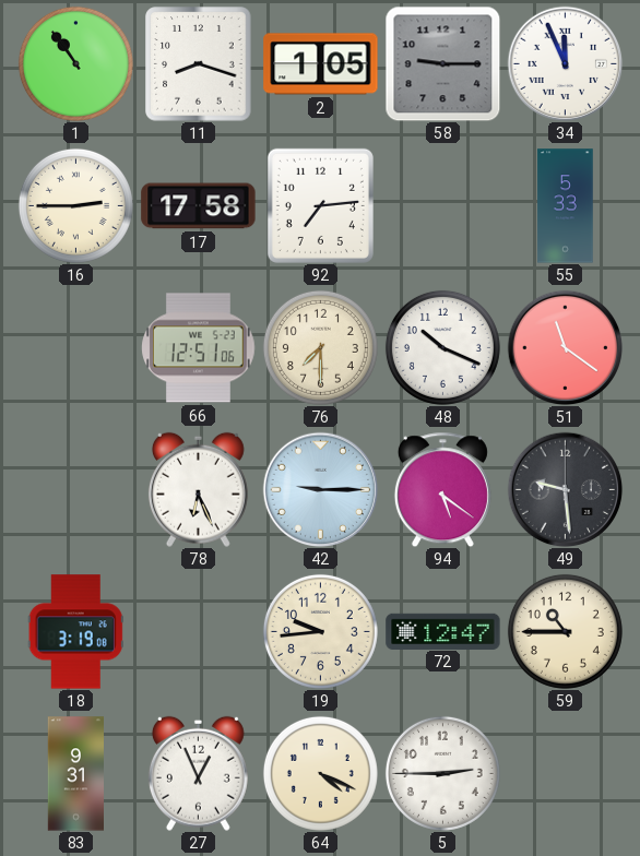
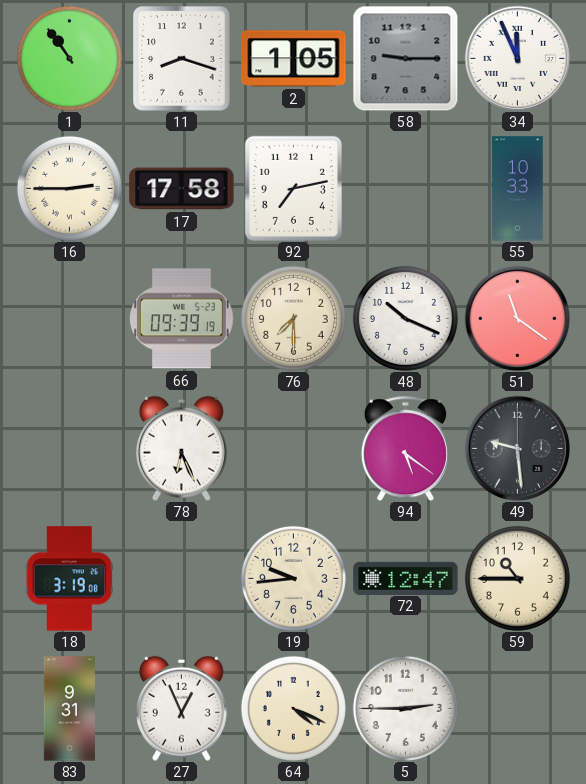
92: 7:14 -> 7:13 (293, 188)
55: 5:33 -> 10:33 (518, 189)
66: 12:51 -> 09:39 (182, 319)
42: 9:15 -> none (320, 489)
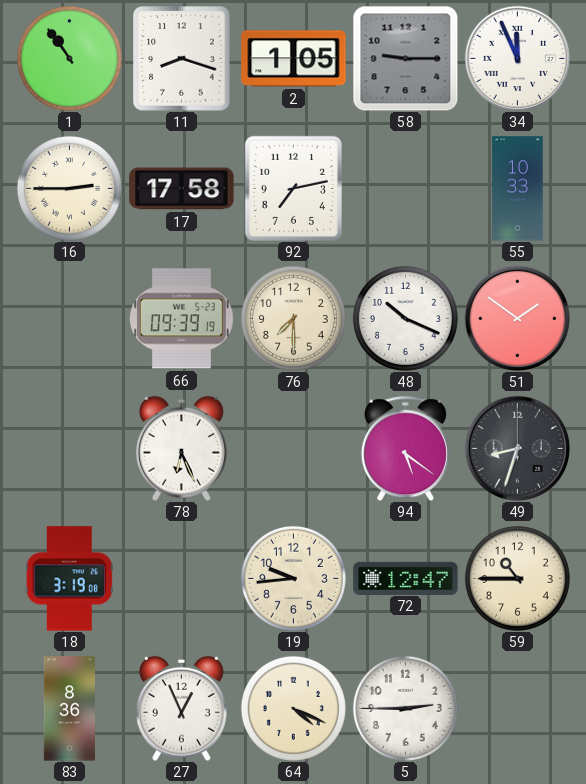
51: 11:21 -> 1:51 (517, 318)
49: 9:29 -> 8:33 (517, 448)
83: 9:31 -> 8:36 (70, 709)
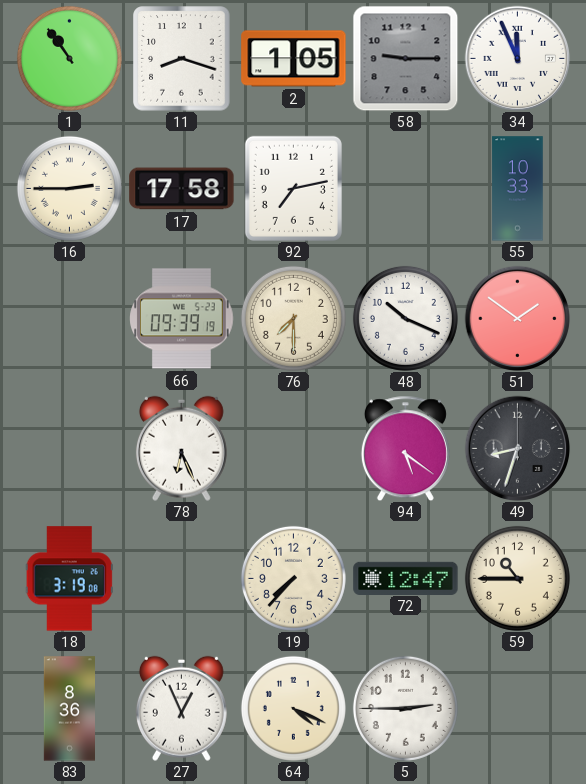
19: 9:44 -> 7:37 (293, 578)
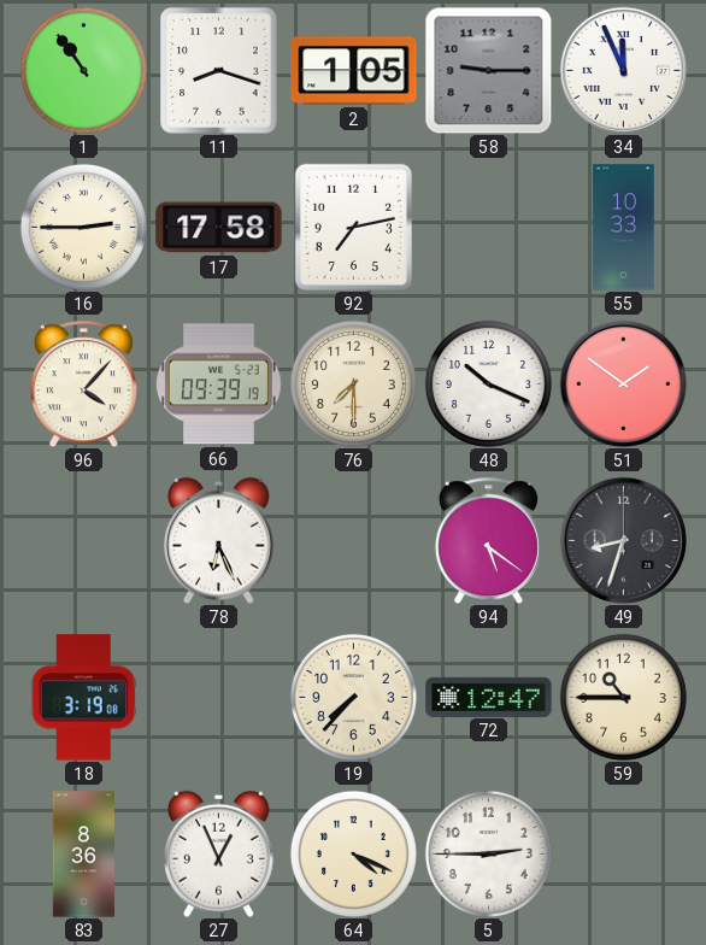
96: none -> 4:07 (83, 383)
